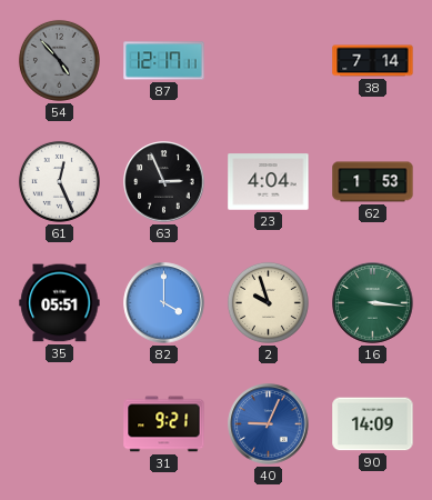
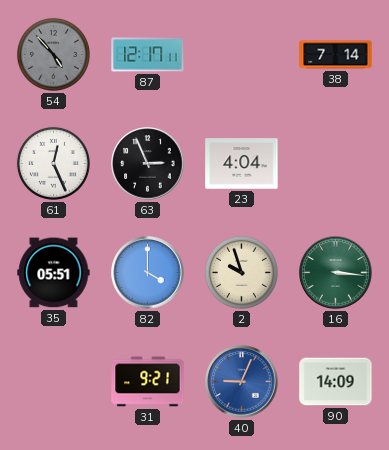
62: 1:53 -> none (373, 182)
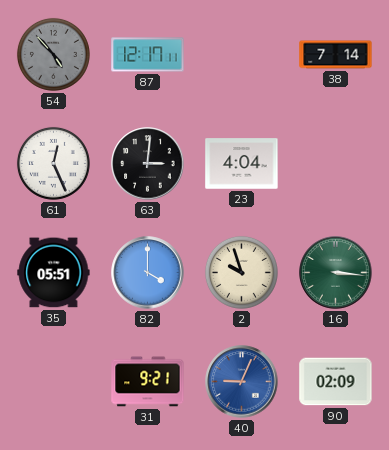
63: 2:56 -> 3:01 (148, 164)
90: 14:09 -> 02:09 (336, 382)
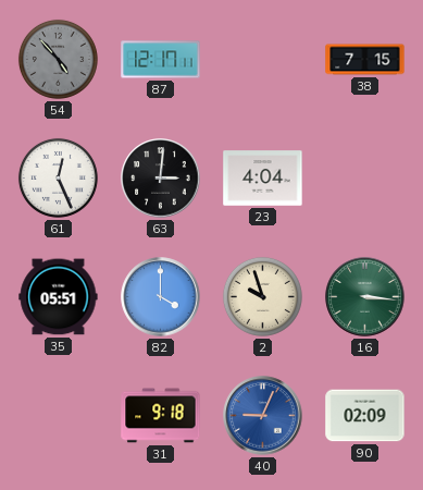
38: 7:14 -> 7:15 (365, 60)
31: 9:21 -> 9:18 (161, 416)
